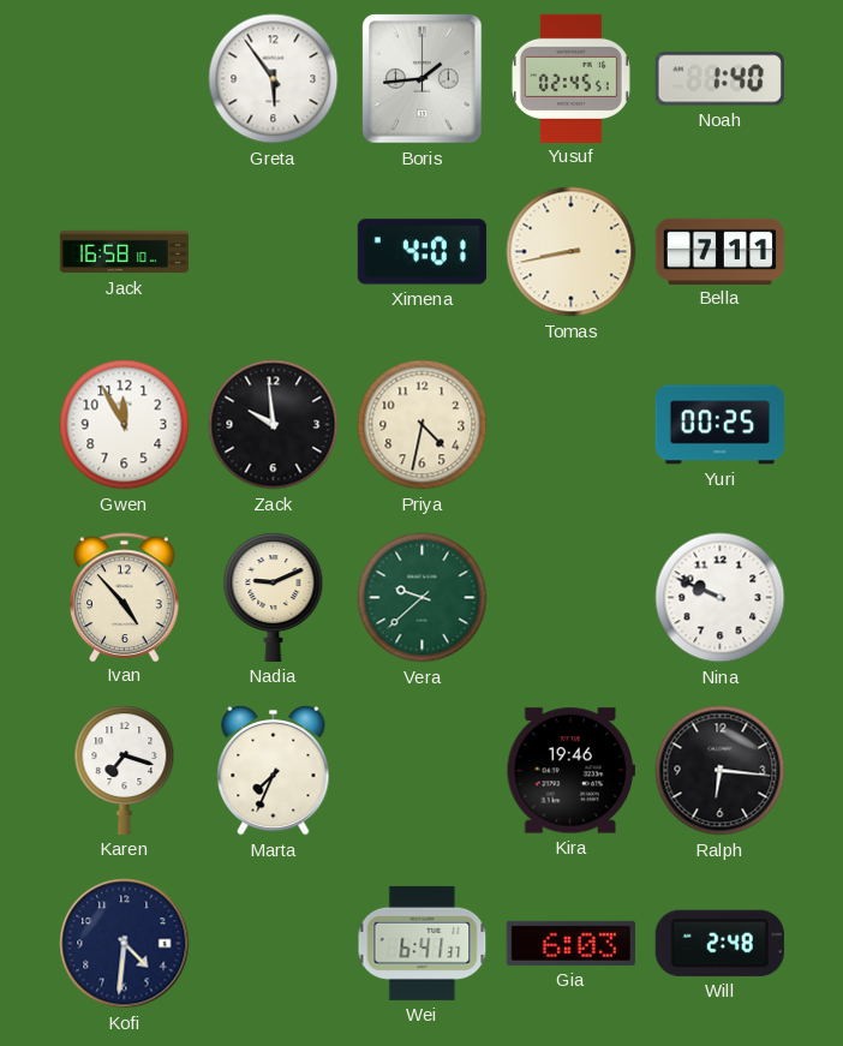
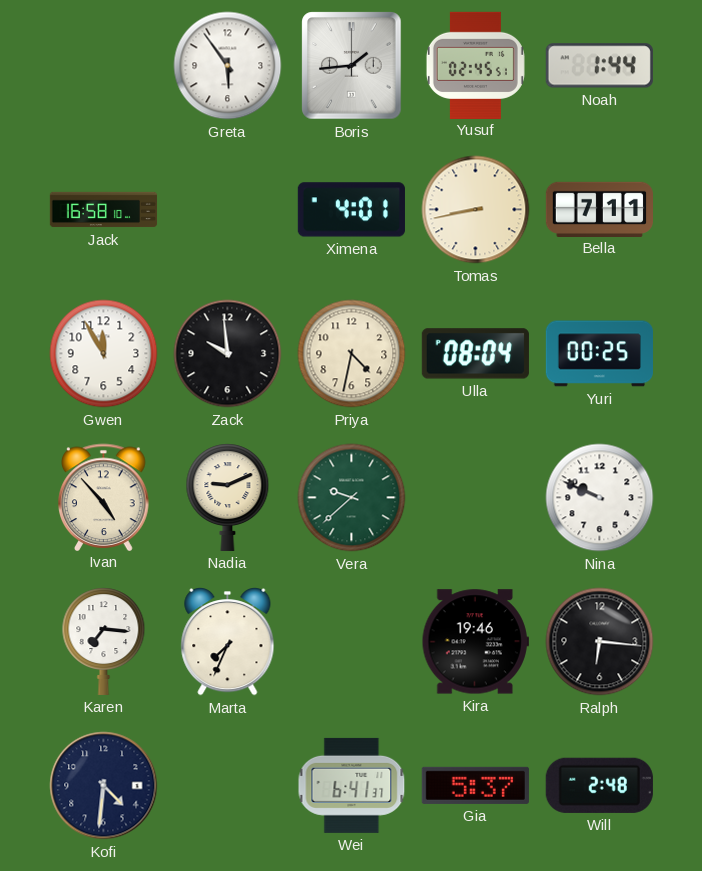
Noah: 1:40 -> 1:44 (599, 66)
Ulla: none -> 08:04 (475, 354)
Karen: 7:18 -> 7:16 (104, 641)
Gia: 6:03 -> 5:37 (475, 785)
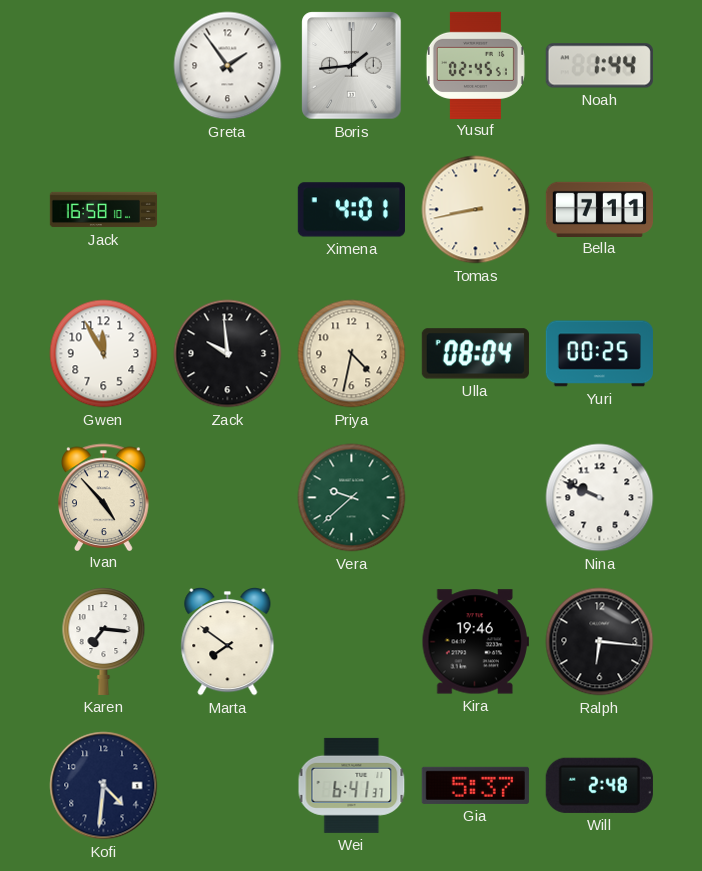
Greta: 5:54 -> 1:54 (228, 66)
Nadia: 9:11 -> none (228, 497)
Marta: 7:34 -> 7:51 (228, 641)
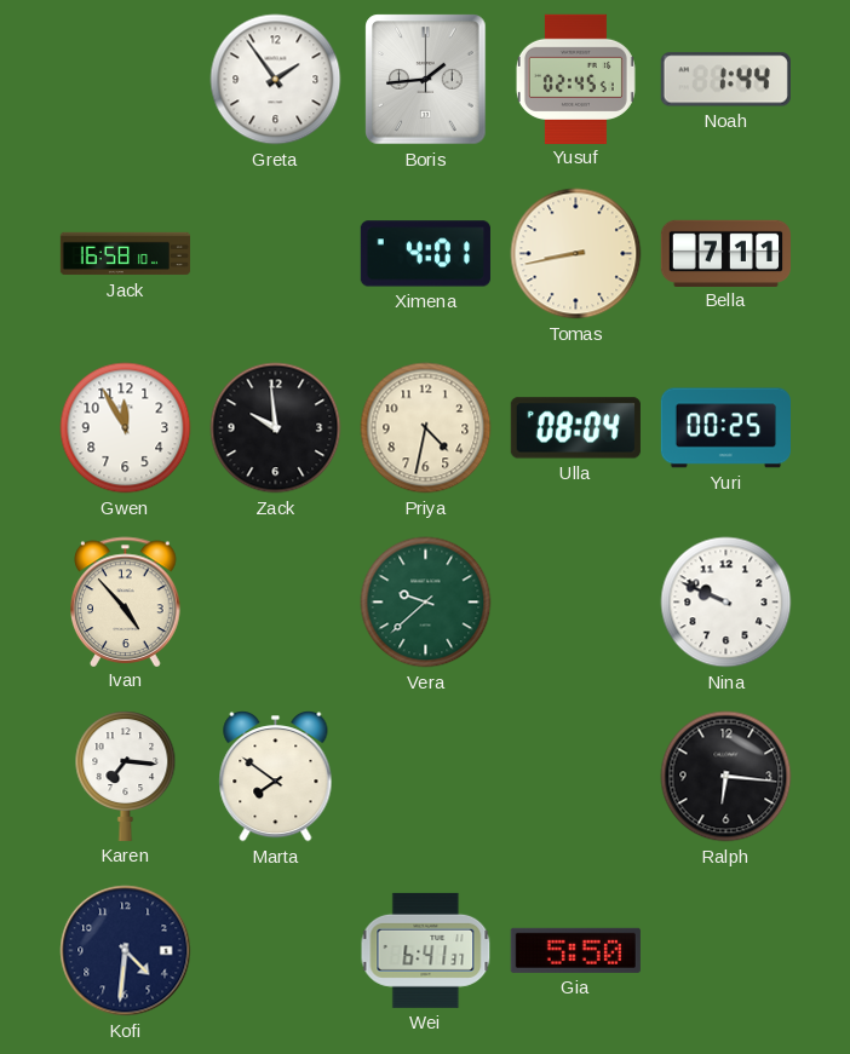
Kira: 19:46 -> none (475, 642)
Gia: 5:37 -> 5:50 (575, 950)
Will: 2:48 -> none (599, 785)
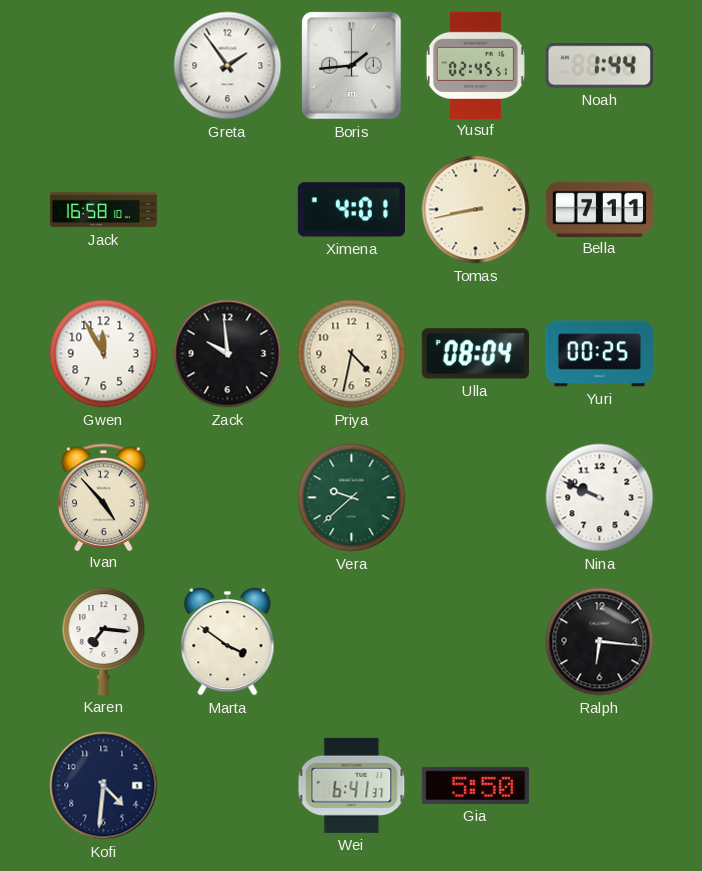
Marta: 7:51 -> 3:51 (228, 641)
